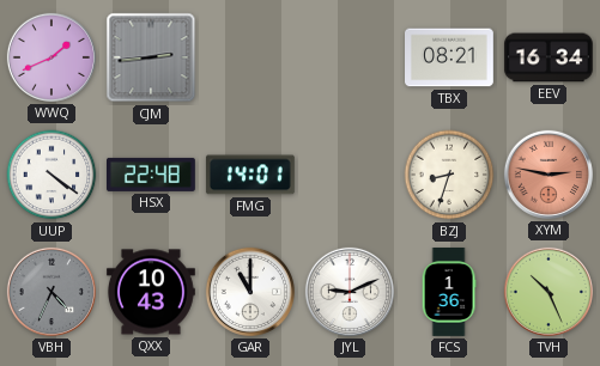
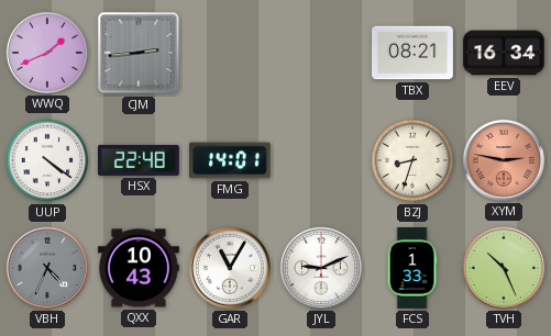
GAR: 11:00 -> 11:05 (230, 268)
FCS: 1:36 -> 1:33 (412, 269)
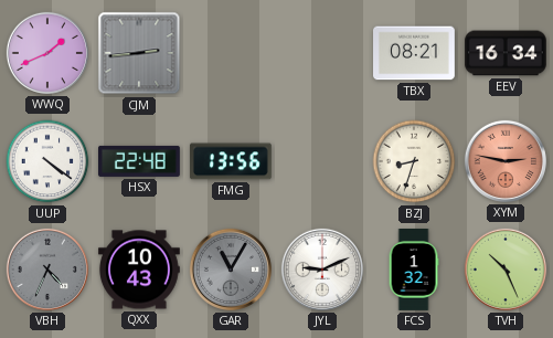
FMG: 14:01 -> 13:56 (231, 161)
GAR dial: white -> grey (231, 270)
FCS: 1:33 -> 1:32 (414, 271)
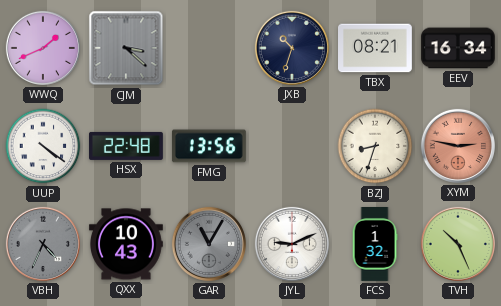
CJM: 2:44 -> 3:22 (126, 48)
JXB: none -> 10:33 (292, 48)
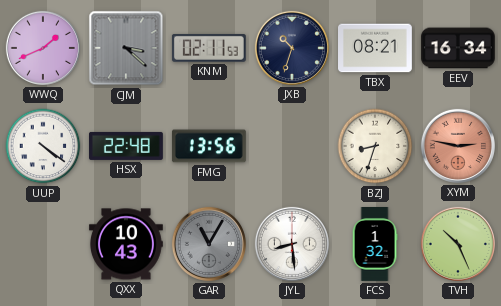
KNM: none -> 02:11 (209, 48)
VBH: 4:34 -> none (43, 244)
JYL: 9:11 -> 8:29 (292, 244)
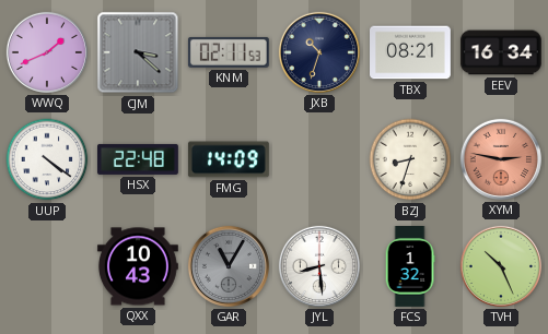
FMG: 13:56 -> 14:09 (229, 159)
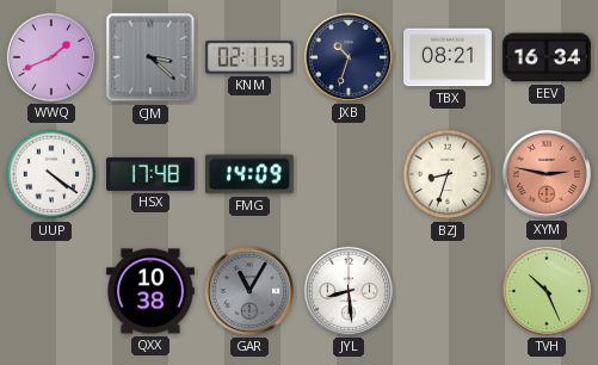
HSX: 22:48 -> 17:48 (152, 174)
QXX: 10:43 -> 10:38 (150, 291)
FCS: 1:32 -> none (410, 267)
